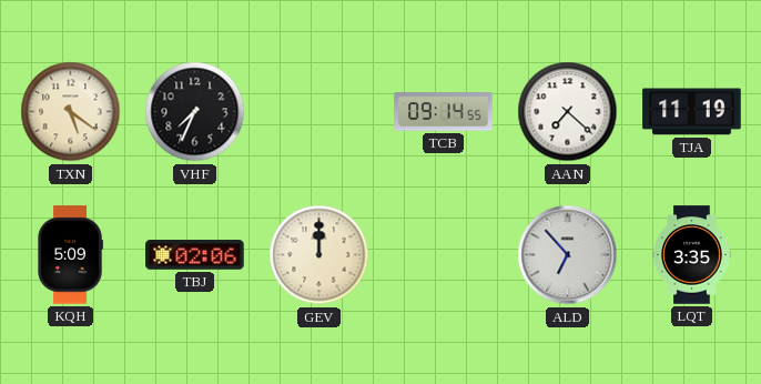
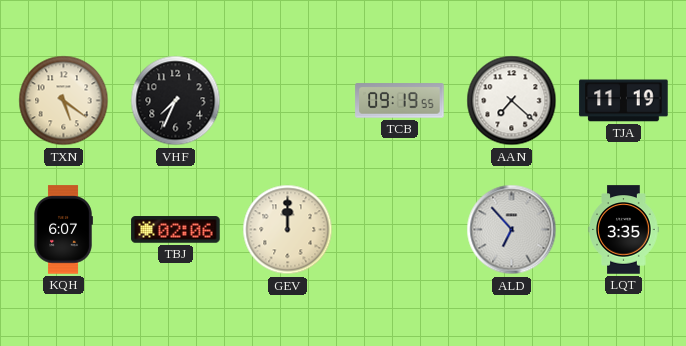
TCB: 09:14 -> 09:19 (400, 101)
KQH: 5:09 -> 6:07 (63, 230)
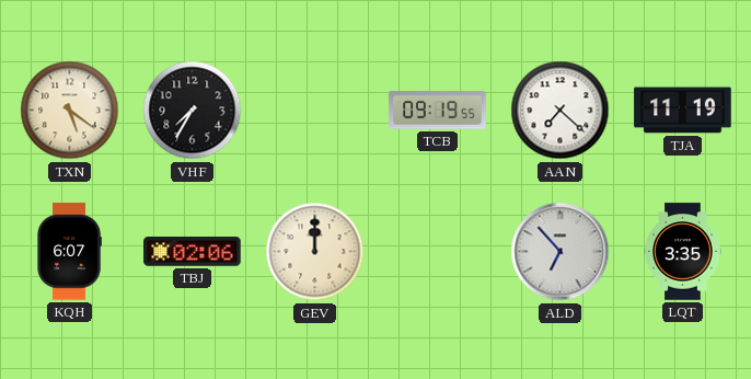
VHF: 7:34 -> 7:35 (193, 111)
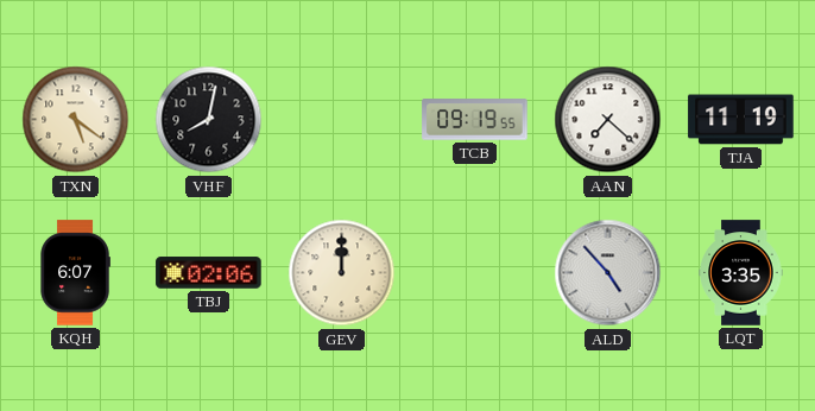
VHF: 7:35 -> 8:02 (209, 120)
ALD: 6:53 -> 4:53 (608, 273)
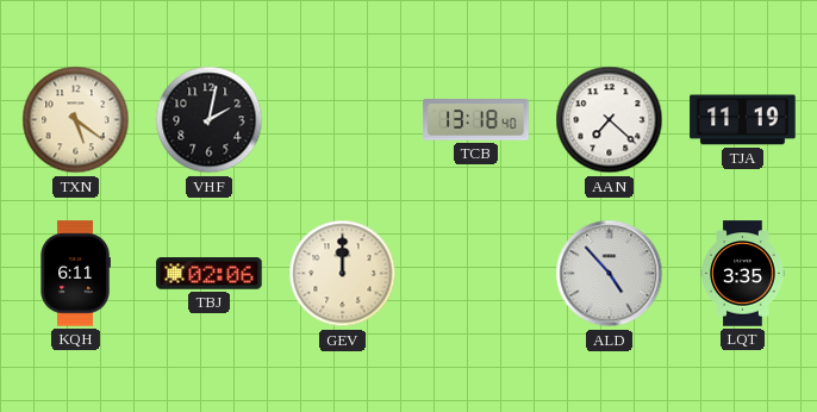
VHF: 8:02 -> 2:02 (210, 120)
TCB: 09:19 -> 13:18 (476, 120)
KQH: 6:07 -> 6:11 (75, 274)
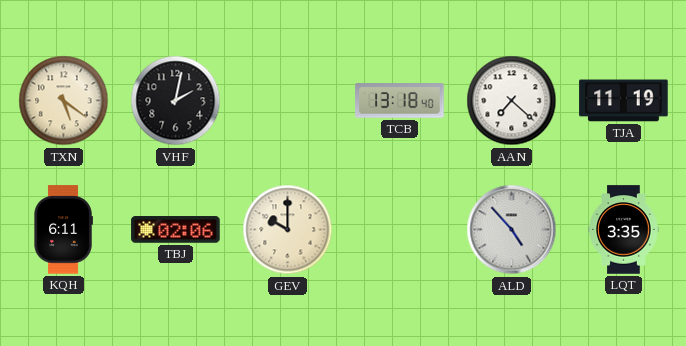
GEV: 12:00 -> 10:00 (288, 230)
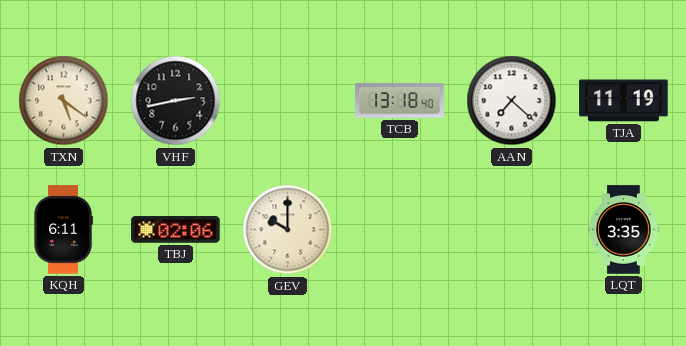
VHF: 2:02 -> 2:43 (176, 101)
ALD: 4:53 -> none (512, 230)
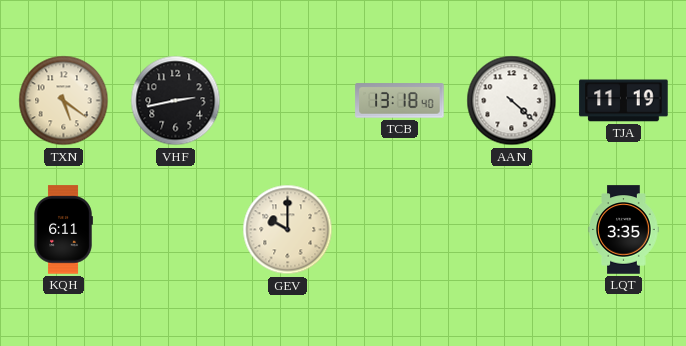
AAN: 7:22 -> 4:22 (512, 101)
TBJ: 02:06 -> none (176, 230)
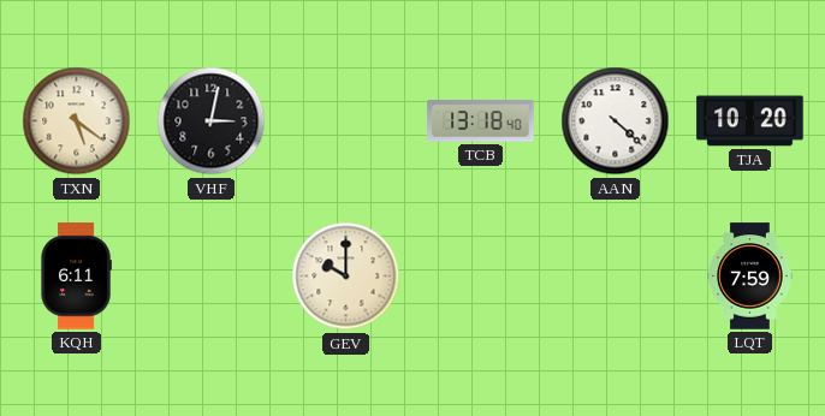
VHF: 2:43 -> 3:02 (212, 121)
TJA: 11:19 -> 10:20 (750, 121)
LQT: 3:35 -> 7:59 (750, 277)
